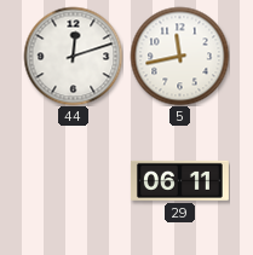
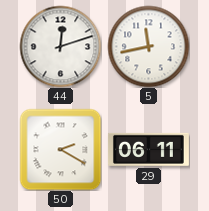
50: none -> 2:20 (60, 149)
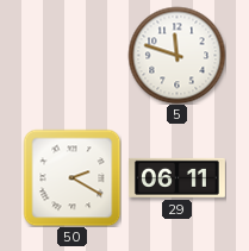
44: 12:12 -> none (60, 46)
5: 11:43 -> 11:48 (176, 55)
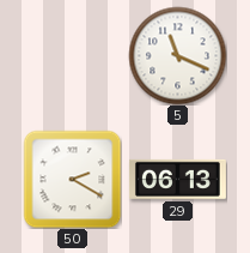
5: 11:48 -> 11:19 (177, 55)
29: 06:11 -> 06:13 (177, 179)
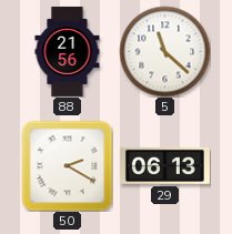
88: none -> 21:56 (68, 51)
5: 11:19 -> 11:22 (164, 51)
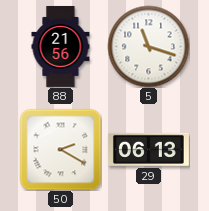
5: 11:22 -> 11:18 (148, 46)
